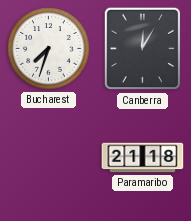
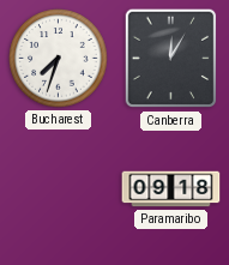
Paramaribo: 21:18 -> 09:18 (171, 189)
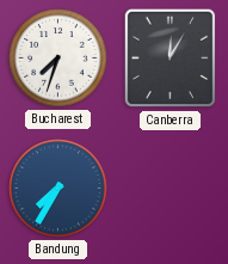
Bandung: none -> 7:35 (58, 189)
Paramaribo: 09:18 -> none (171, 189)
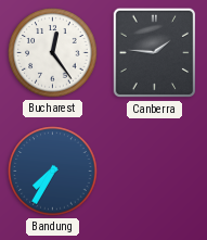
Bucharest: 7:33 -> 12:24 (53, 53)
Canberra: 12:05 -> 1:46 (155, 53)
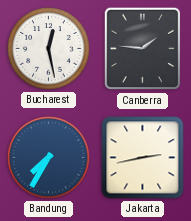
Bucharest: 12:24 -> 12:28 (49, 49)
Jakarta: none -> 2:43 (143, 158)
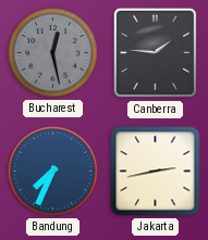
Bucharest dial: white -> grey (53, 53)
Bandung: 7:35 -> 7:34 (53, 172)
